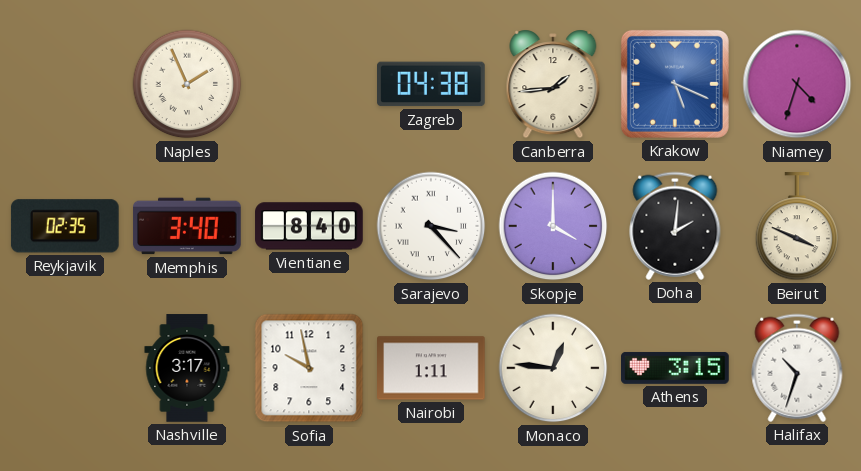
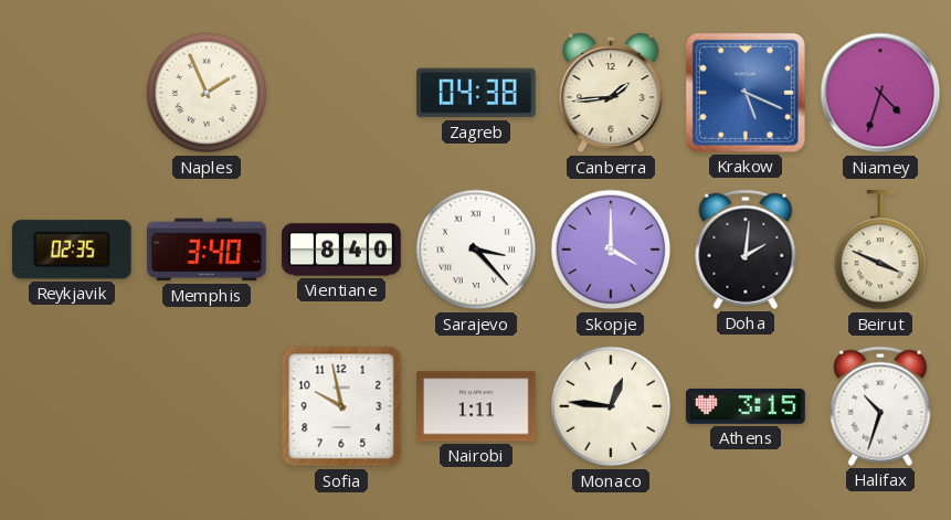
Nashville: 3:17 -> none (187, 368)
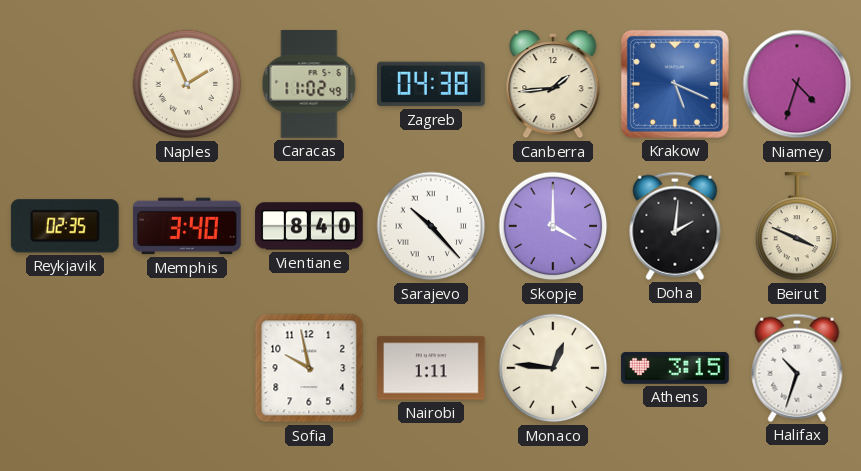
Caracas: none -> 11:02 (309, 85)
Sarajevo: 3:23 -> 10:23 (431, 226)
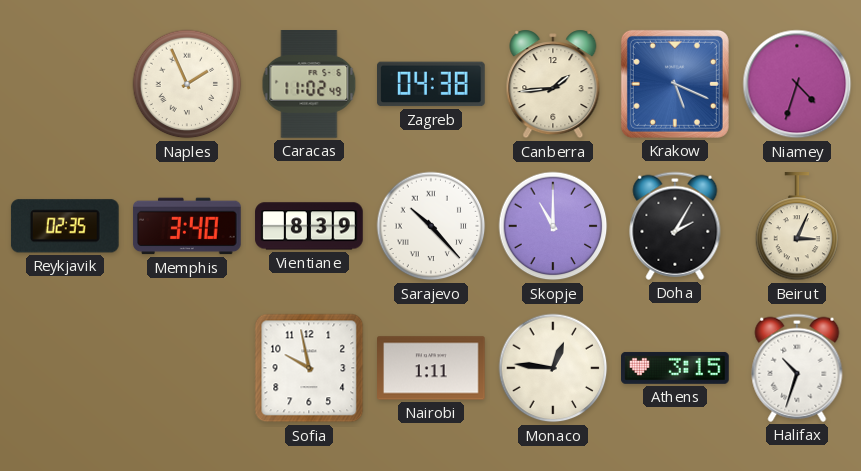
Vientiane: 8:40 -> 8:39 (309, 226)
Skopje: 4:00 -> 11:00 (553, 226)
Doha: 2:01 -> 2:05 (675, 226)
Beirut: 3:49 -> 3:04 (797, 227)
